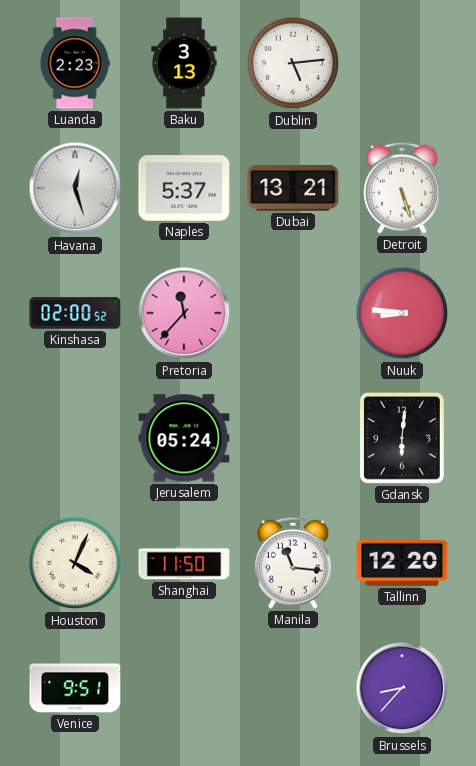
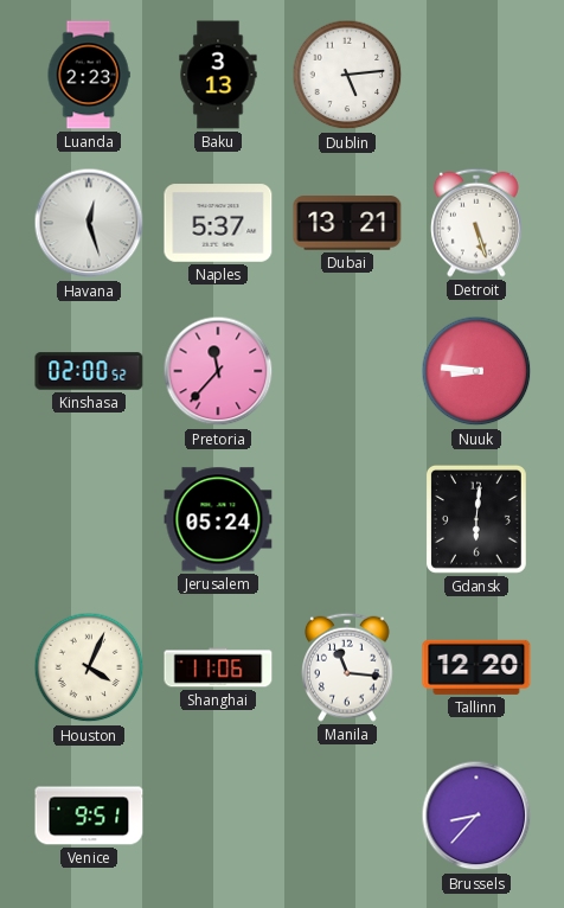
Shanghai: 11:50 -> 11:06 (218, 667)
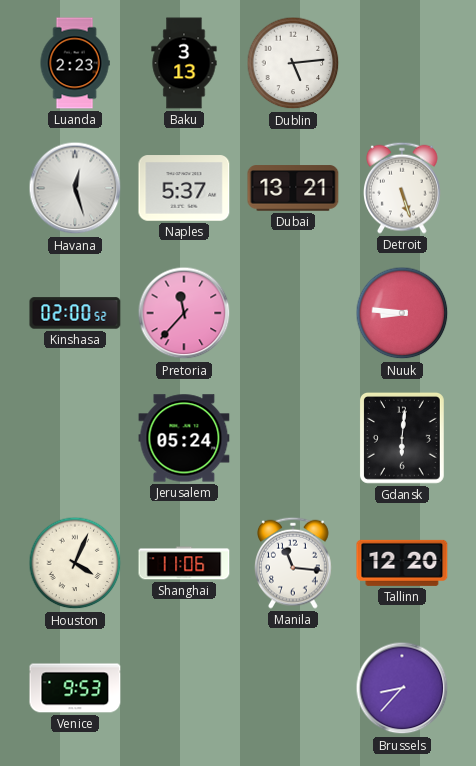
Venice: 9:51 -> 9:53 (75, 688)
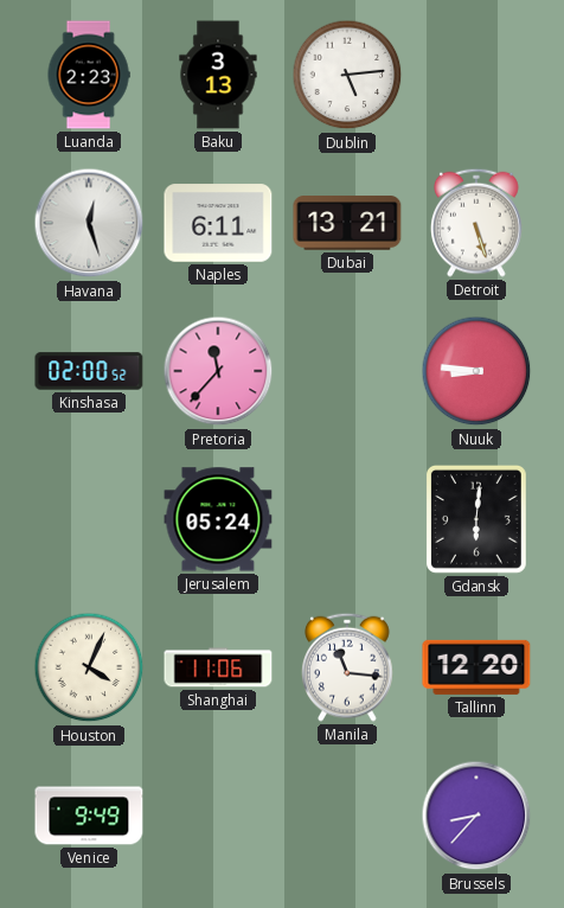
Naples: 5:37 -> 6:11 (218, 223)
Venice: 9:53 -> 9:49 (89, 816)
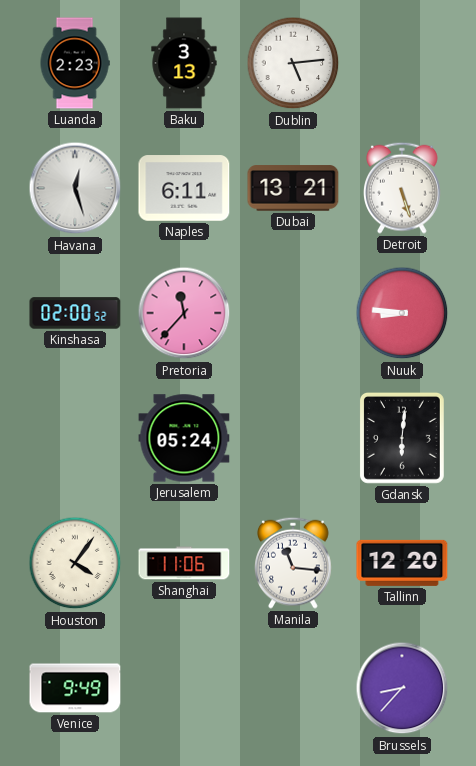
Houston: 4:04 -> 4:06 (75, 563)
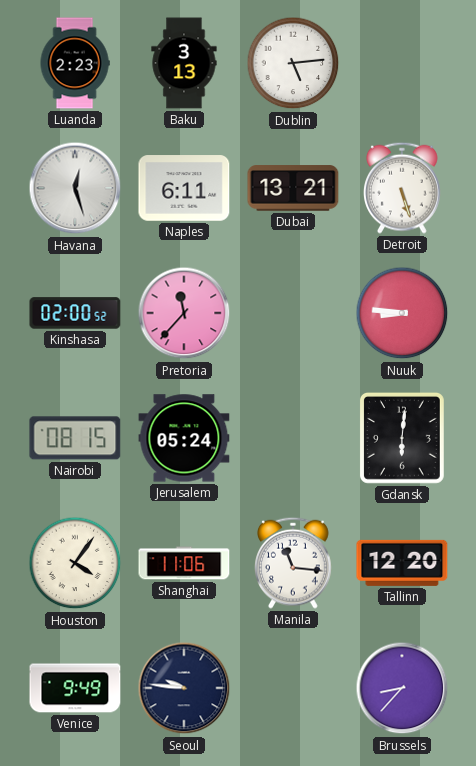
Nairobi: none -> 08:15 (75, 438)
Seoul: none -> 9:46 (184, 688)
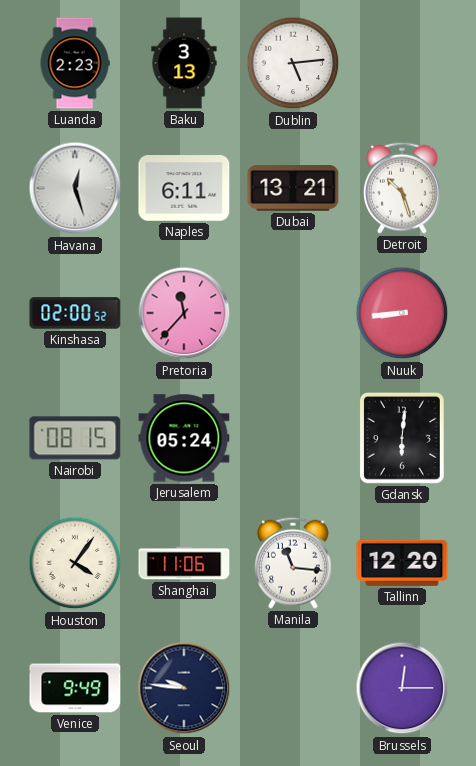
Detroit: 5:27 -> 10:27 (403, 188)
Nuuk: 8:46 -> 8:44 (402, 313)
Brussels: 8:37 -> 12:15 (402, 688)
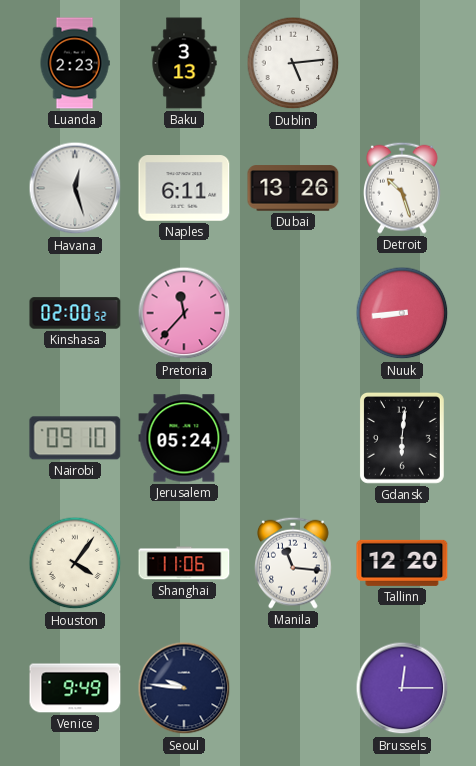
Dubai: 13:21 -> 13:26 (293, 188)
Nairobi: 08:15 -> 09:10 (75, 438)
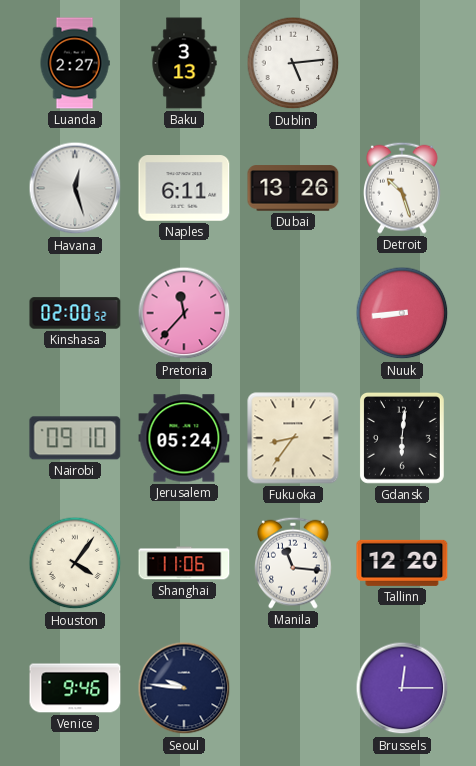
Luanda: 2:23 -> 2:27 (75, 63)
Fukuoka: none -> 8:36 (293, 438)
Venice: 9:49 -> 9:46 (75, 688)
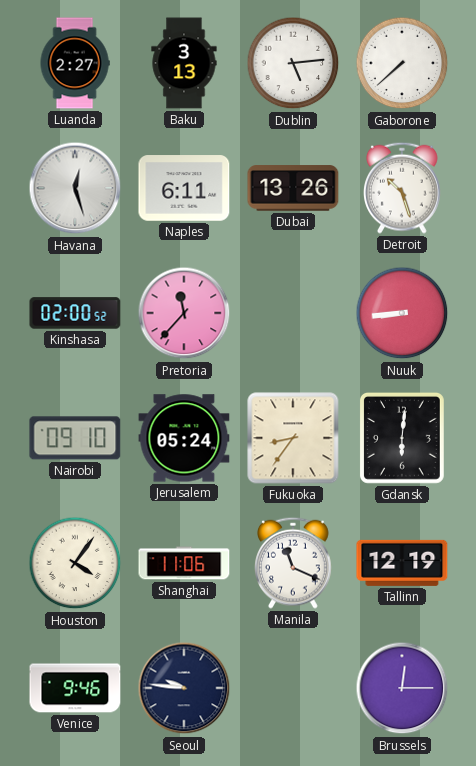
Gaborone: none -> 7:38 (402, 63)
Manila: 11:16 -> 11:19 (294, 563)
Tallinn: 12:20 -> 12:19 (402, 563)
